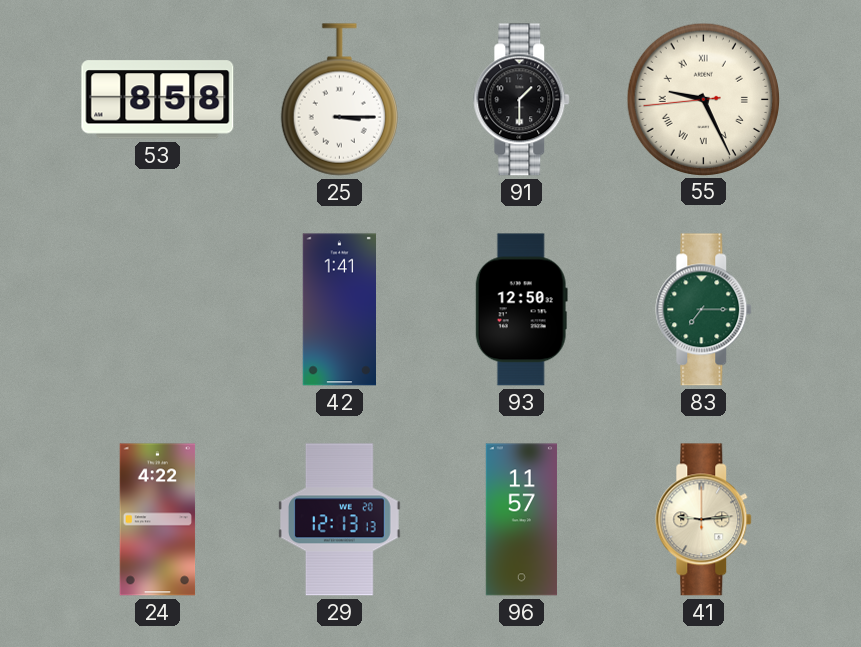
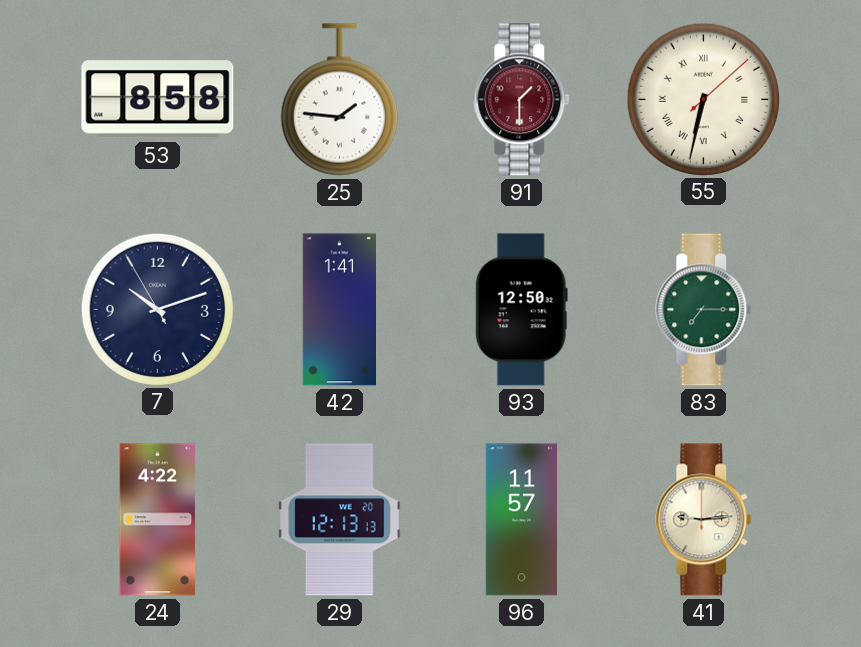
25: 3:15 -> 1:46 (339, 100)
91 dial: black -> burgundy (522, 100)
55: 9:25 -> 6:32 (703, 99)
7: none -> 10:11 (157, 309)
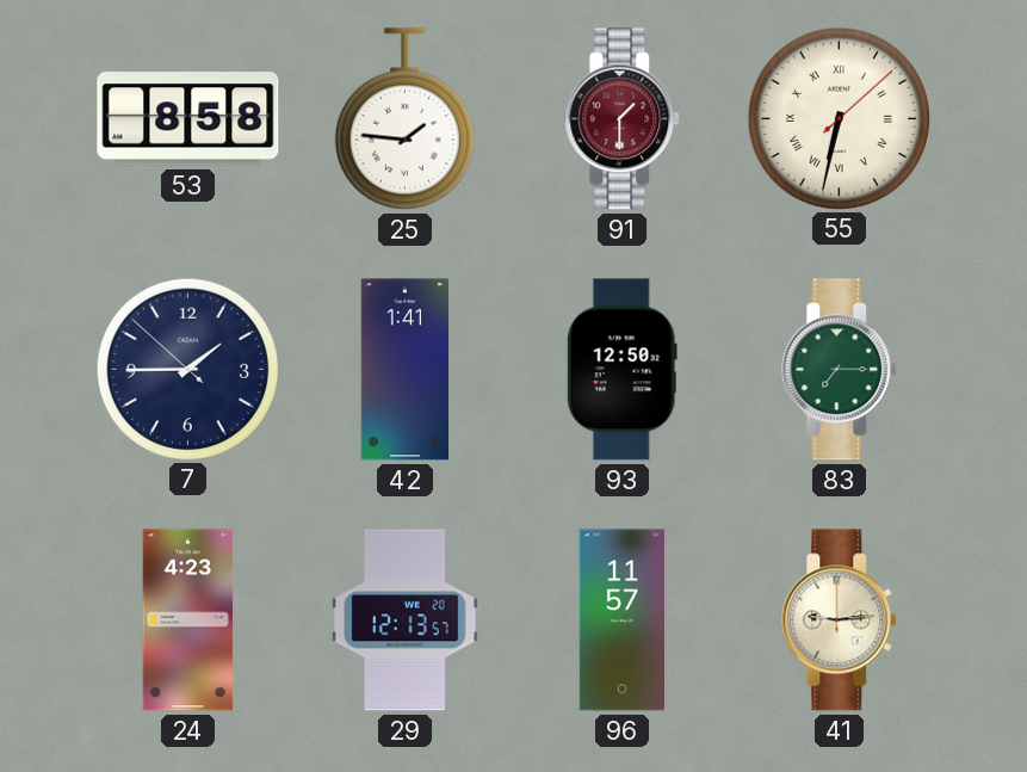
7: 10:11 -> 1:44 (187, 369)
24: 4:22 -> 4:23 (188, 620)
29: 12:13:13 -> 12:13:57 (406, 620)
